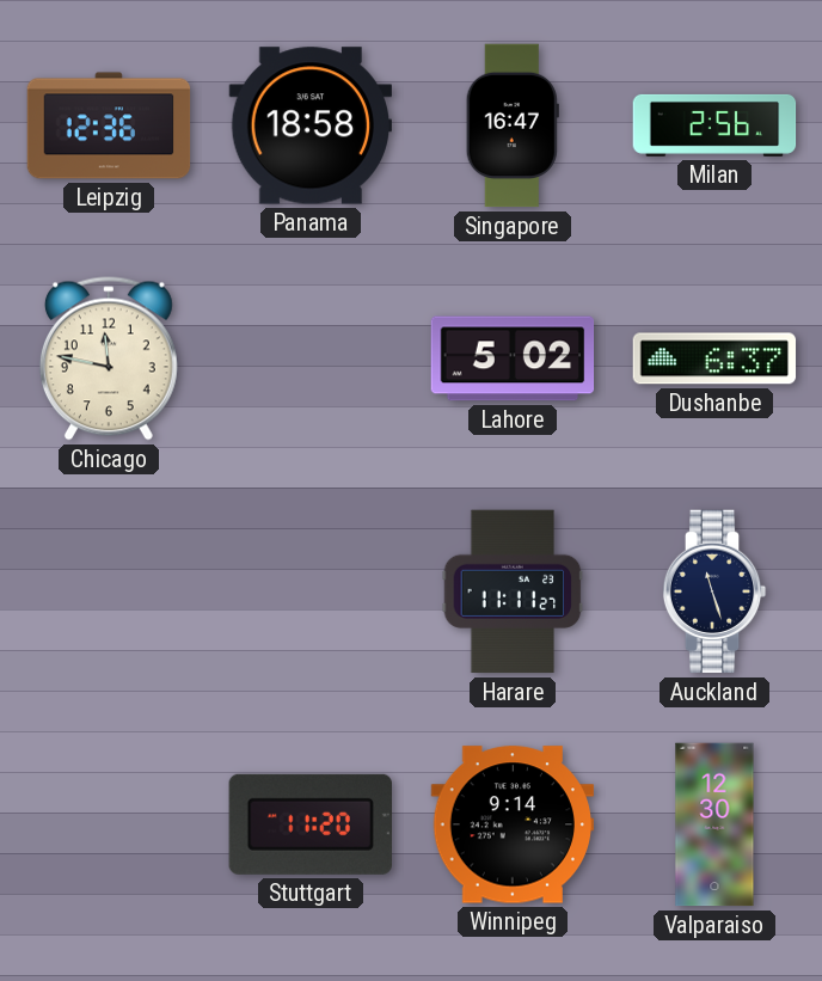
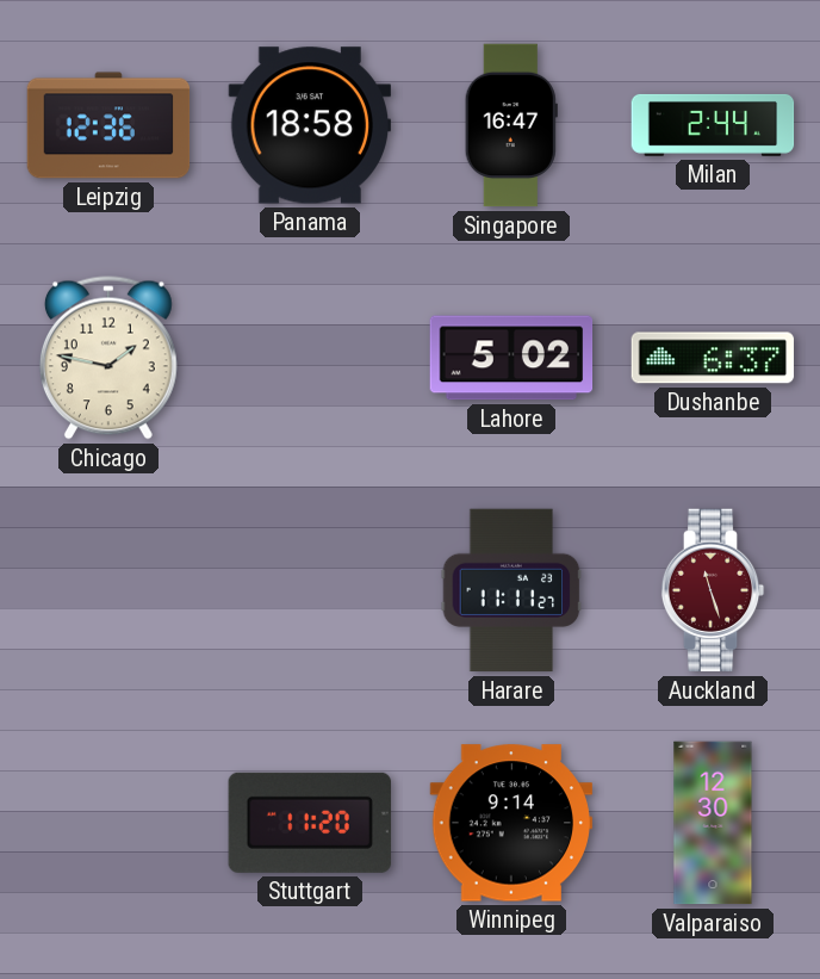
Milan: 2:56 -> 2:44 (713, 125)
Chicago: 11:47 -> 1:47 (108, 358)
Auckland dial: navy -> burgundy (713, 590)
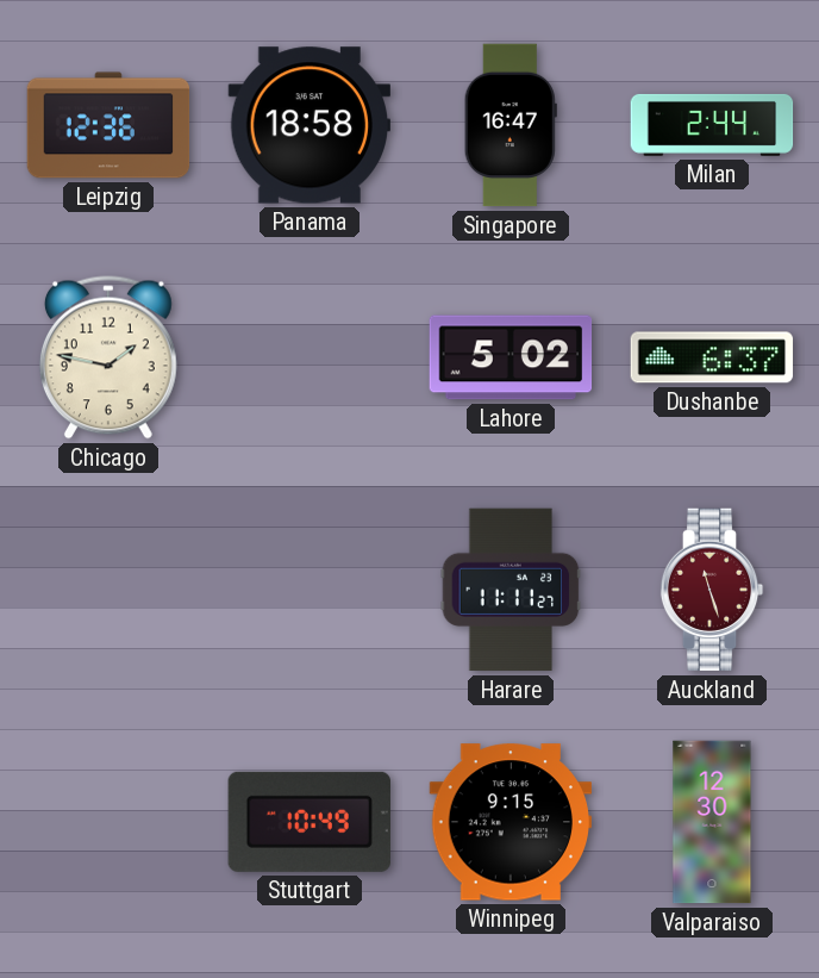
Stuttgart: 11:20 -> 10:49 (310, 822)
Winnipeg: 9:14 -> 9:15 (511, 822)
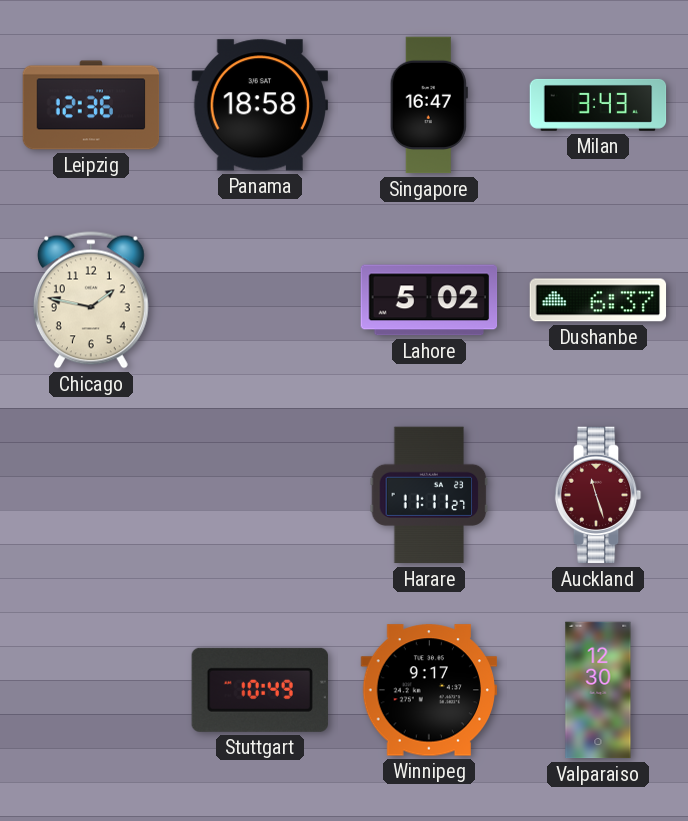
Milan: 2:44 -> 3:43 (598, 105)
Winnipeg: 9:15 -> 9:17 (429, 690)
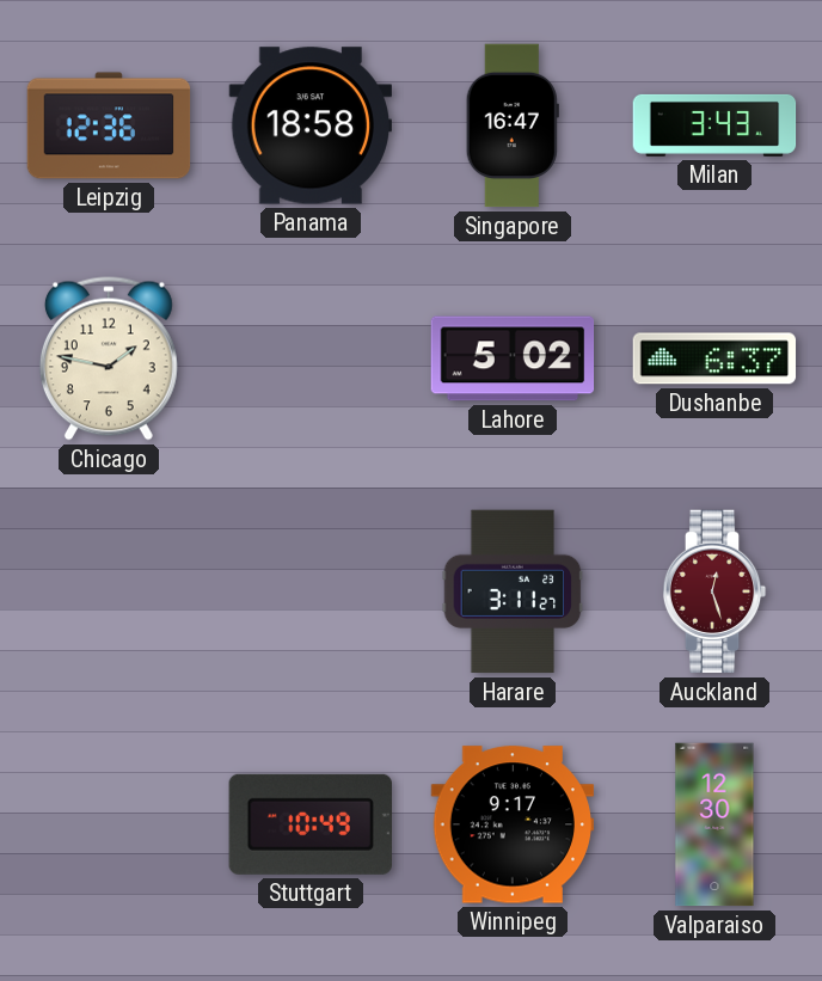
Harare: 11:11 -> 3:11 (513, 591)
Auckland: 11:27 -> 12:27 (714, 591)
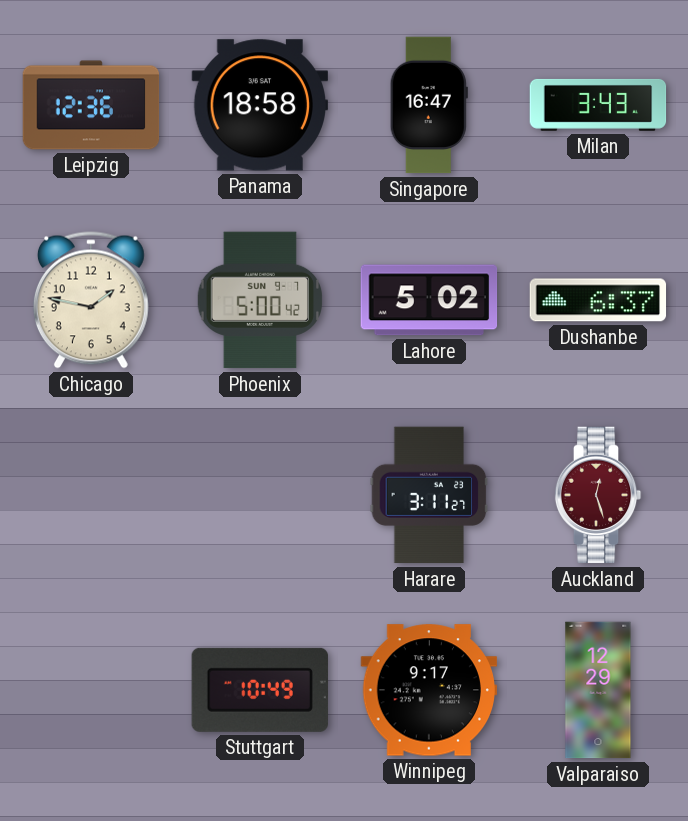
Phoenix: none -> 5:00 (259, 300)
Valparaiso: 12:30 -> 12:29 (598, 690)
